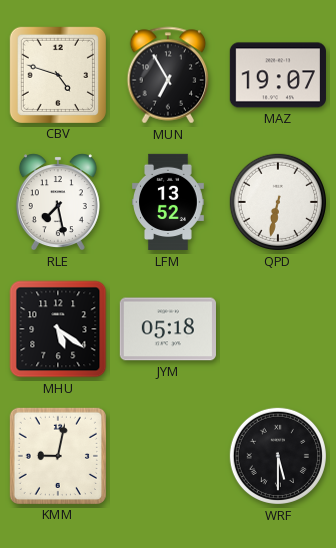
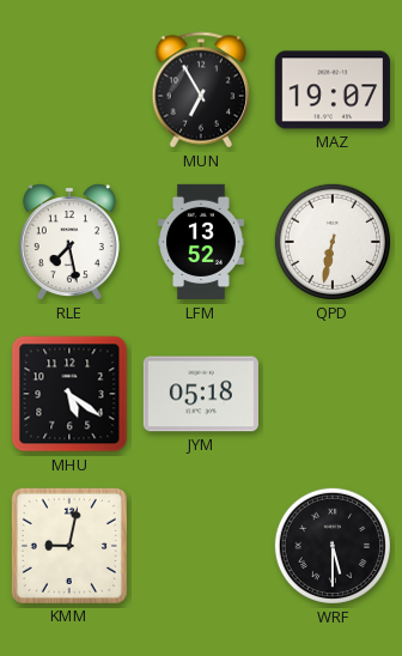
CBV: 4:48 -> none (58, 75)
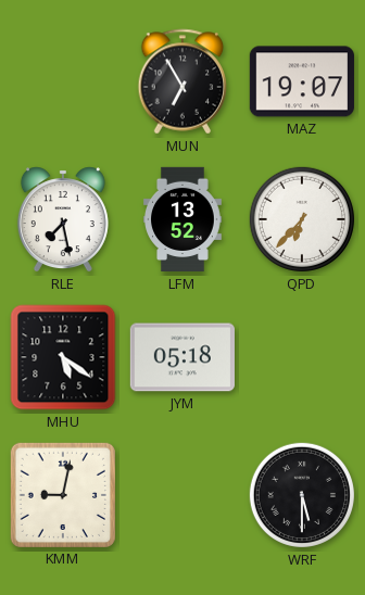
QPD: 6:32 -> 6:37 (302, 219)
